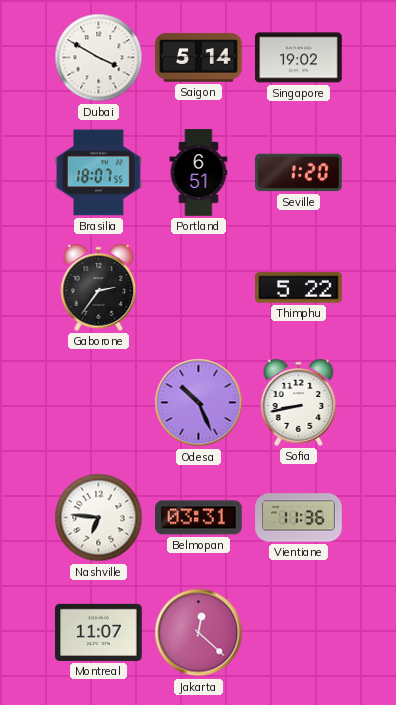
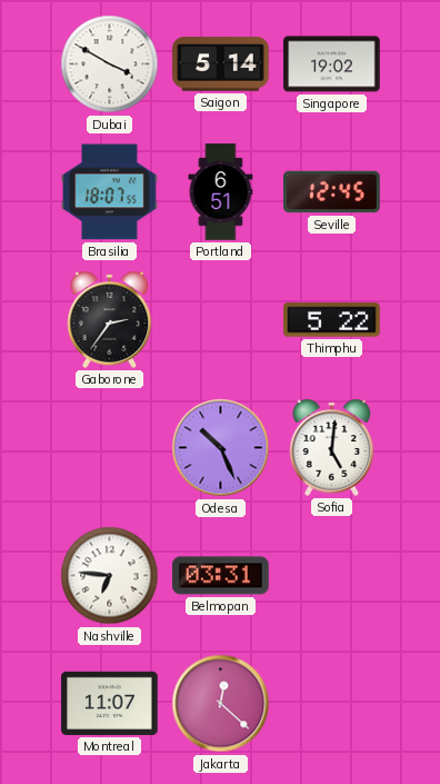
Seville: 1:20 -> 12:45 (332, 192)
Sofia: 8:43 -> 5:01 (332, 447)
Vientiane: 11:36 -> none (299, 518)
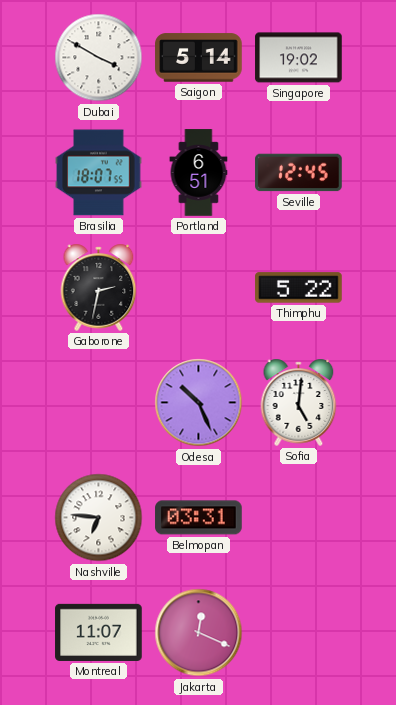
Gaborone: 2:36 -> 2:32 (99, 287)
Jakarta: 12:22 -> 12:19 (199, 633)
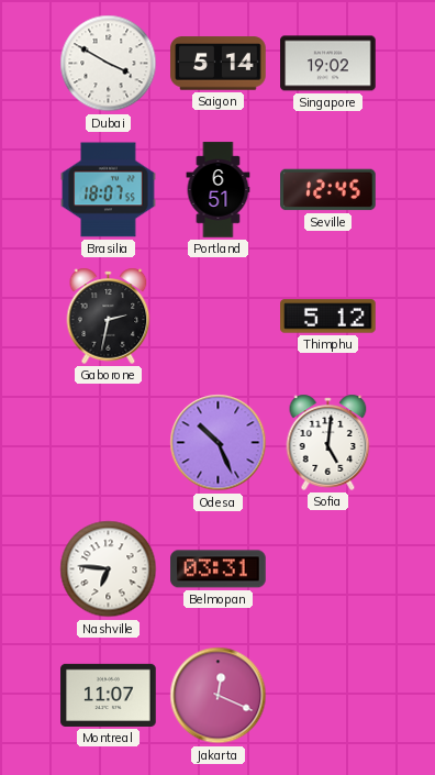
Thimphu: 5:22 -> 5:12 (328, 317)
